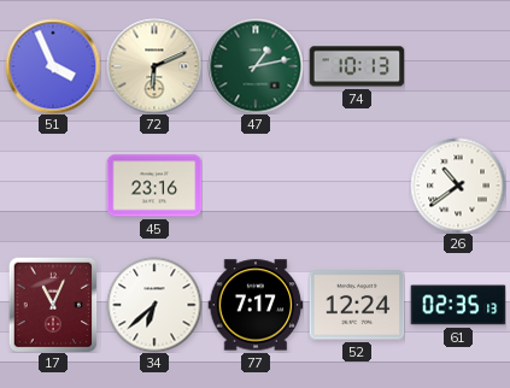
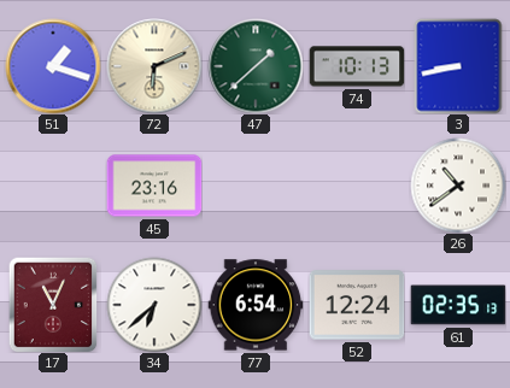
51: 3:56 -> 1:18 (53, 66)
47: 1:13 -> 1:38 (256, 66)
3: none -> 8:43 (458, 66)
77: 7:17 -> 6:54 (256, 305)
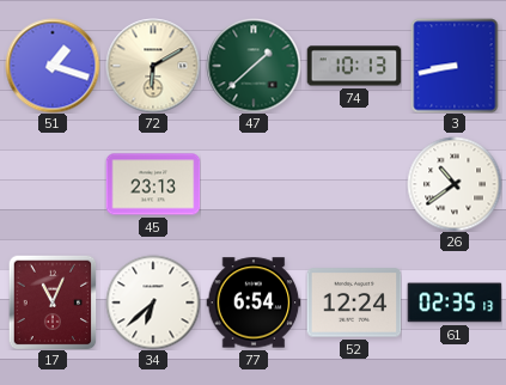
72: 6:11 -> 6:10 (153, 66)
45: 23:16 -> 23:13 (153, 184)
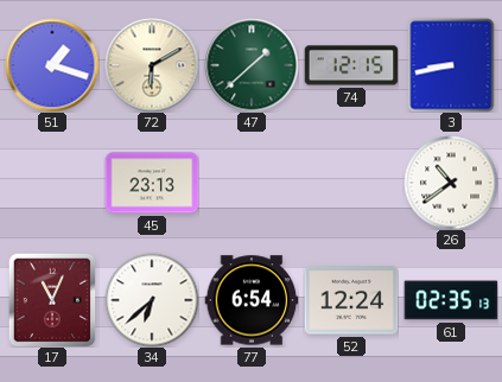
74: 10:13 -> 12:15 (351, 65)
